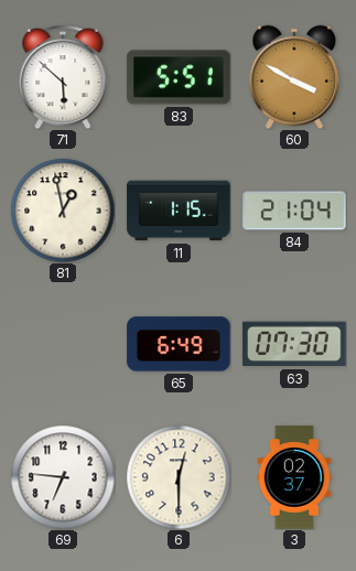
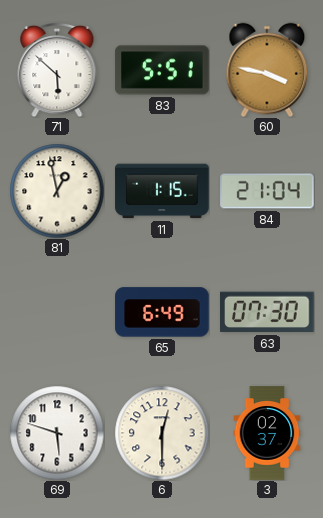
60: 3:50 -> 3:47 (267, 70)
69: 6:46 -> 5:48 (57, 433)
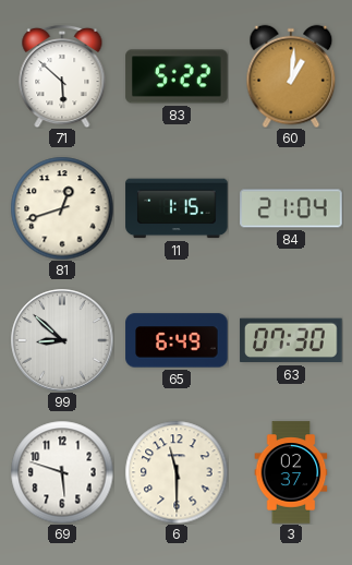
83: 5:51 -> 5:22 (177, 76)
60: 3:47 -> 1:01 (291, 76)
81: 12:58 -> 12:42 (62, 208)
99: none -> 8:52 (62, 340)
6: 12:30 -> 11:30 (177, 472)
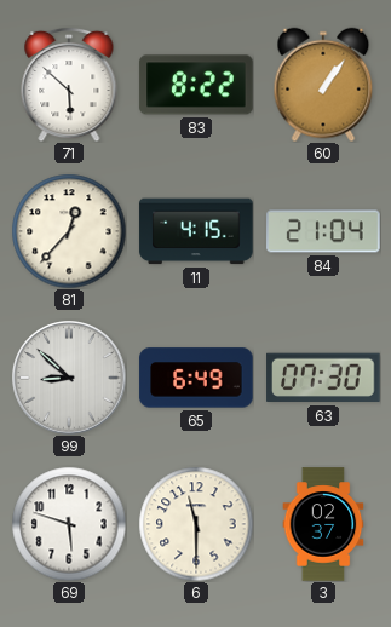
83: 5:22 -> 8:22 (196, 85)
60: 1:01 -> 1:06 (323, 85)
81: 12:42 -> 12:37 (69, 231)
11: 1:15 -> 4:15 (196, 231)
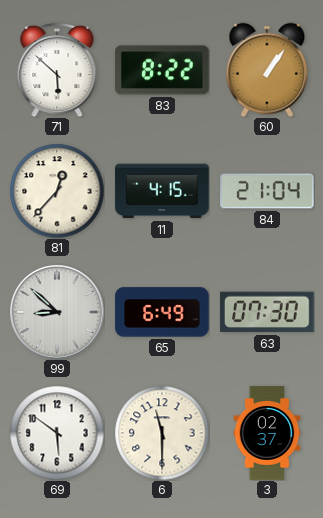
69: 5:48 -> 5:51 (57, 433)
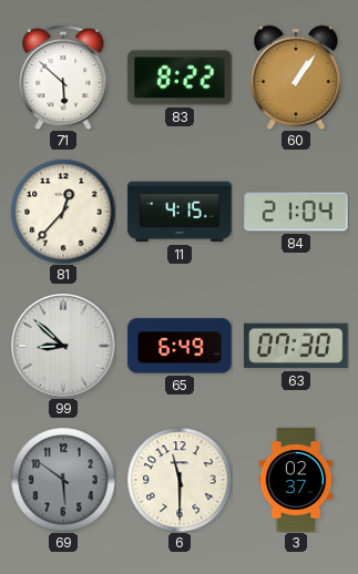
69 dial: white -> grey (63, 480)
